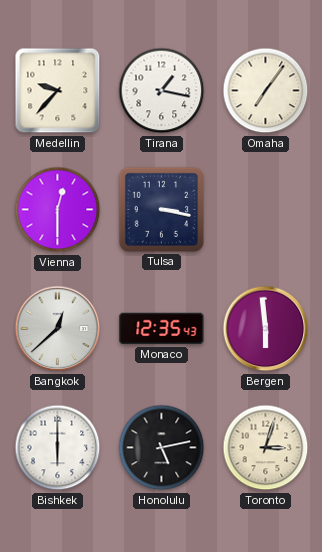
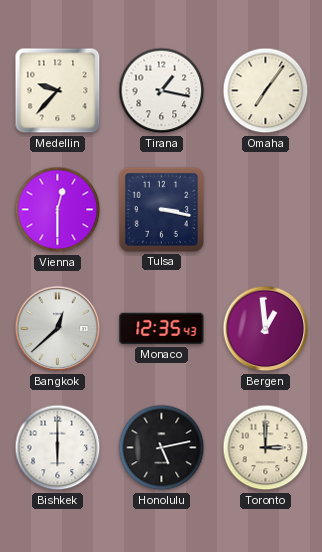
Bergen: 5:59 -> 12:59 (266, 329)
Toronto: 3:03 -> 3:00 (266, 448)
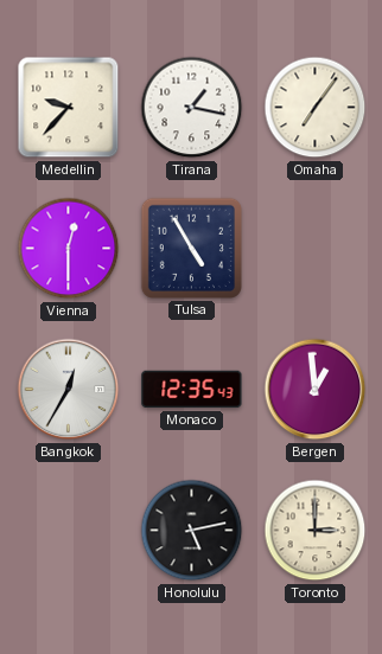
Tulsa: 3:17 -> 4:55 (191, 248)
Bangkok: 12:38 -> 12:35 (69, 390)
Bishkek: 6:00 -> none (58, 448)
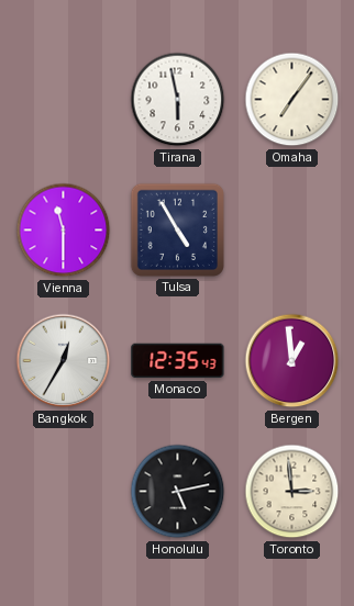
Medellin: 9:37 -> none (69, 108)
Tirana: 1:17 -> 5:58 (178, 100)
Vienna: 12:30 -> 11:30 (64, 231)
Toronto: 3:00 -> 2:59 (292, 492)
